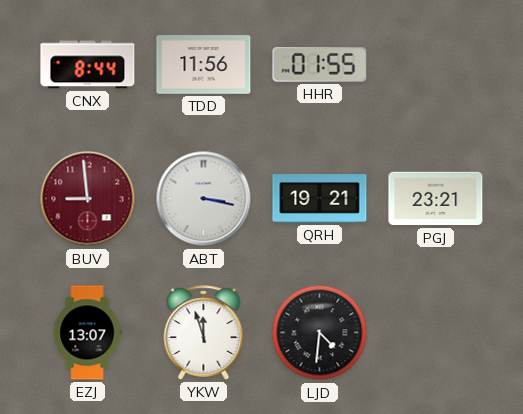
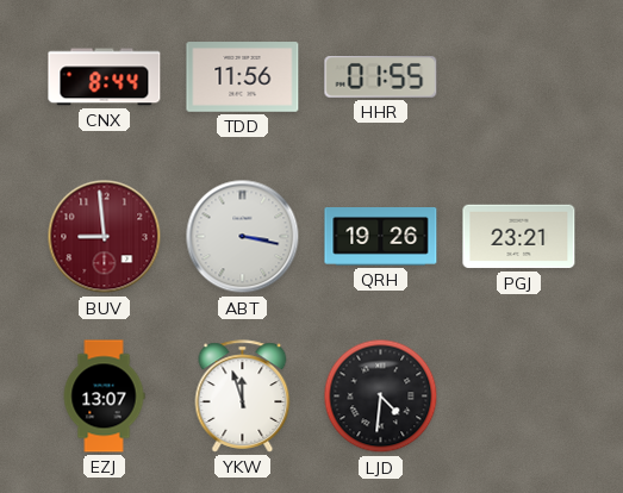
QRH: 19:21 -> 19:26 (381, 237)
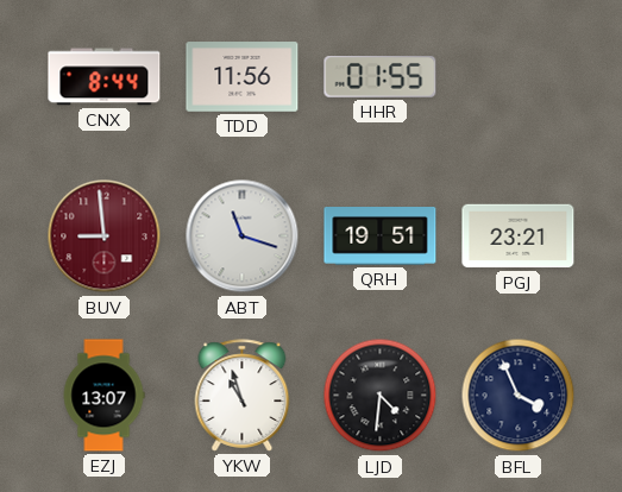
ABT: 3:17 -> 11:18 (243, 236)
QRH: 19:26 -> 19:51 (381, 236)
YKW: 11:57 -> 10:57 (243, 396)
BFL: none -> 3:56 (519, 396)
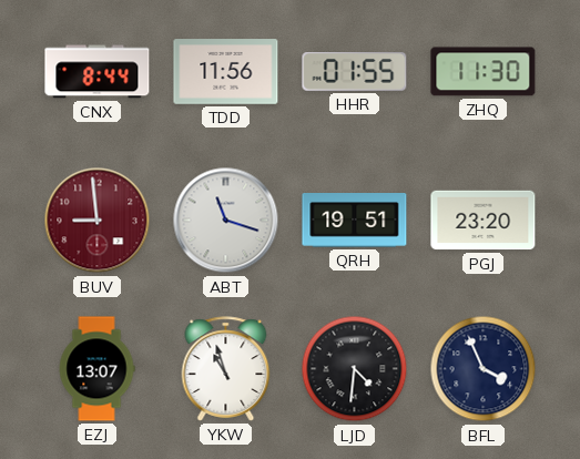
ZHQ: none -> 11:30 (484, 72)
PGJ: 23:21 -> 23:20 (484, 221)
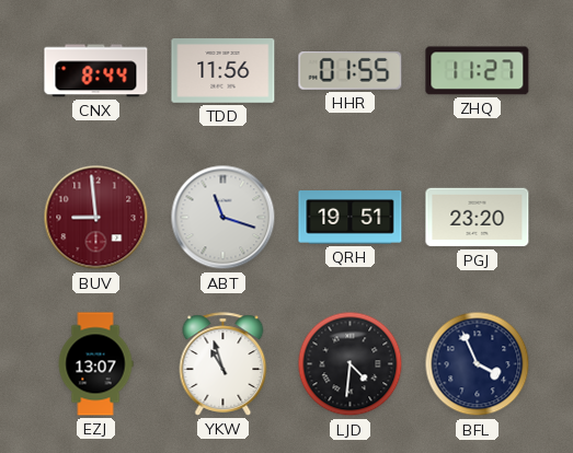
ZHQ: 11:30 -> 11:27 (478, 71)
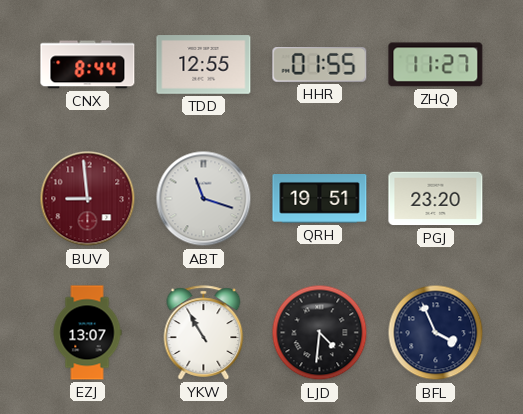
TDD: 11:56 -> 12:55 (204, 65)
YKW: 10:57 -> 10:55 (204, 333)
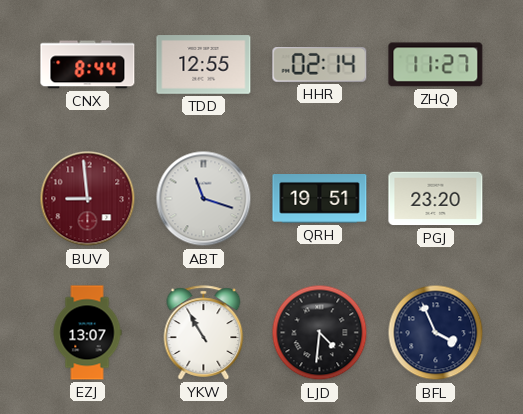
HHR: 01:55 -> 02:14 (320, 65)
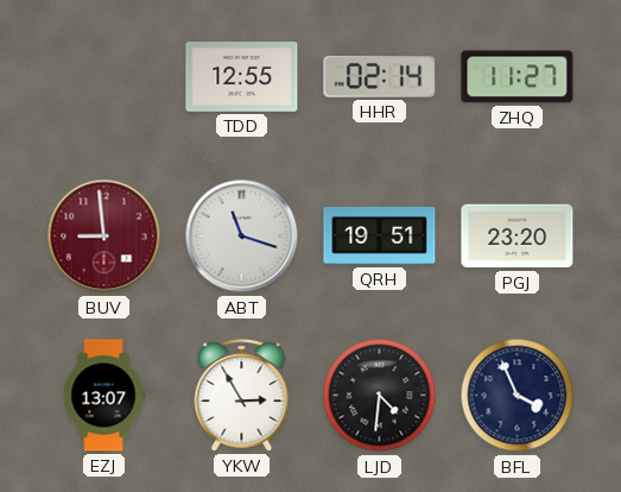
CNX: 8:44 -> none (88, 65)
YKW: 10:55 -> 2:55 (242, 396)
